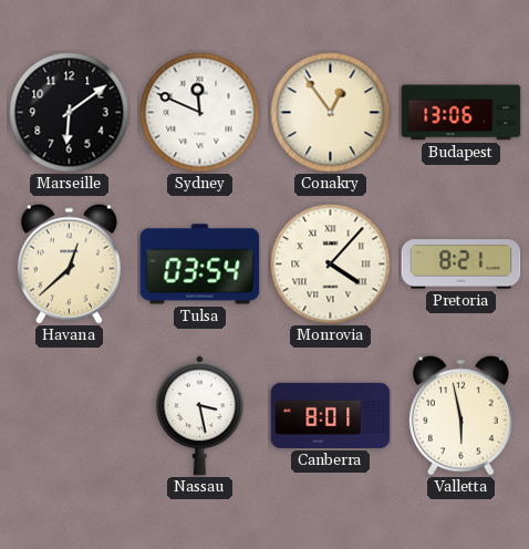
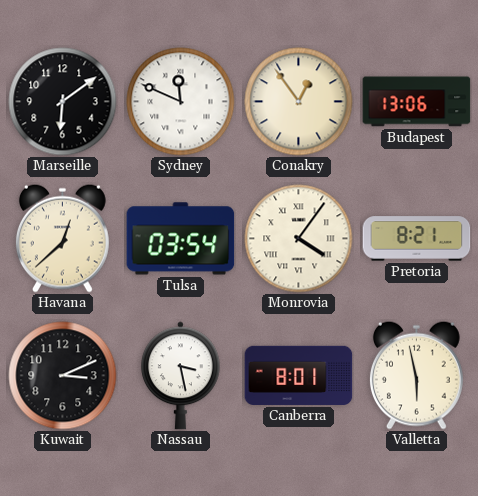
Monrovia: 4:07 -> 4:06 (299, 239)
Kuwait: none -> 3:11 (63, 376)
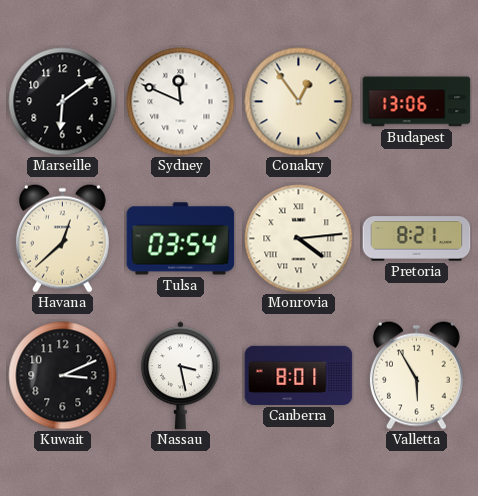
Monrovia: 4:06 -> 4:14 (299, 239)
Valletta: 5:58 -> 5:55 (416, 375)
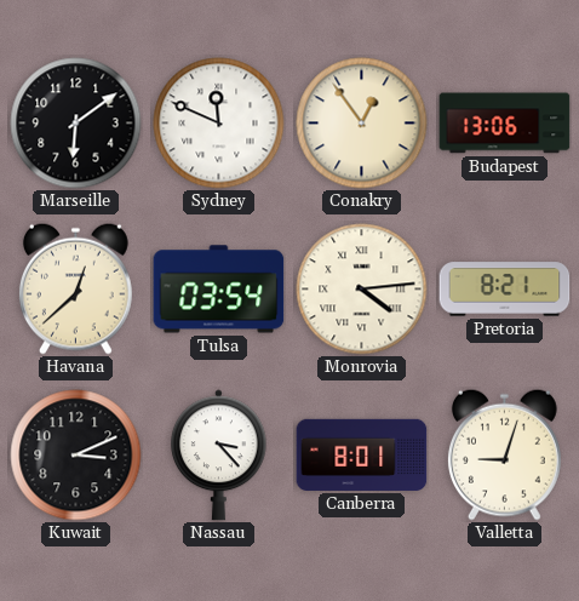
Nassau: 3:28 -> 3:23 (218, 456)
Valletta: 5:55 -> 9:03 (504, 454)
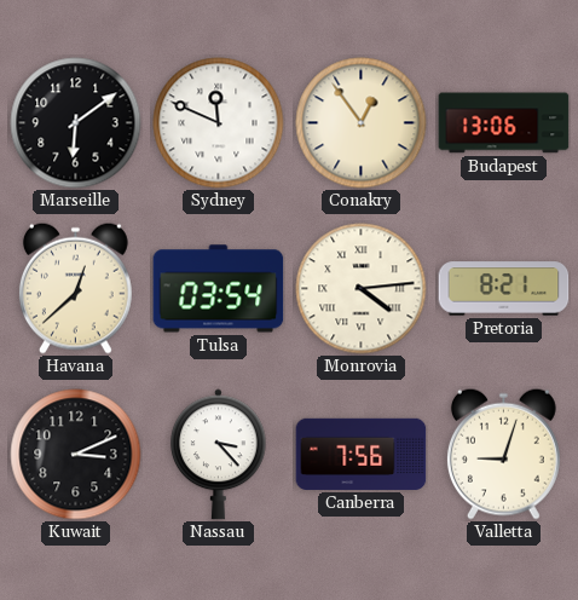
Canberra: 8:01 -> 7:56 (362, 454)
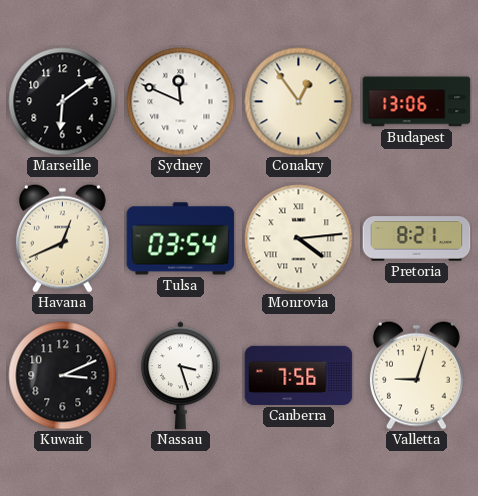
Havana: 12:38 -> 12:41 (62, 238)
Nassau: 3:23 -> 3:27 (180, 376)
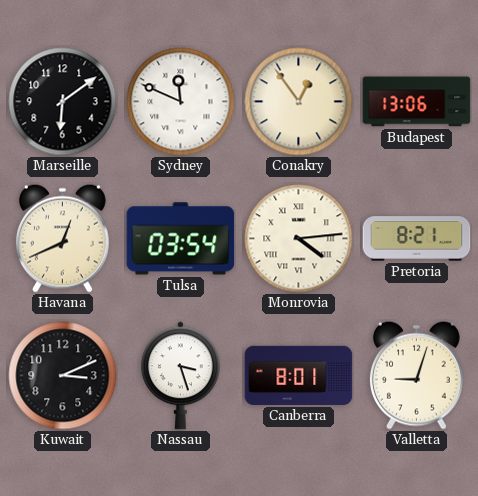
Canberra: 7:56 -> 8:01 (299, 375)
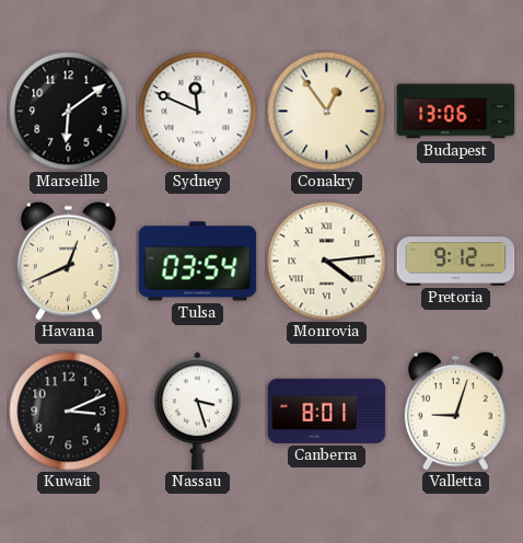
Pretoria: 8:21 -> 9:12 (456, 262)
